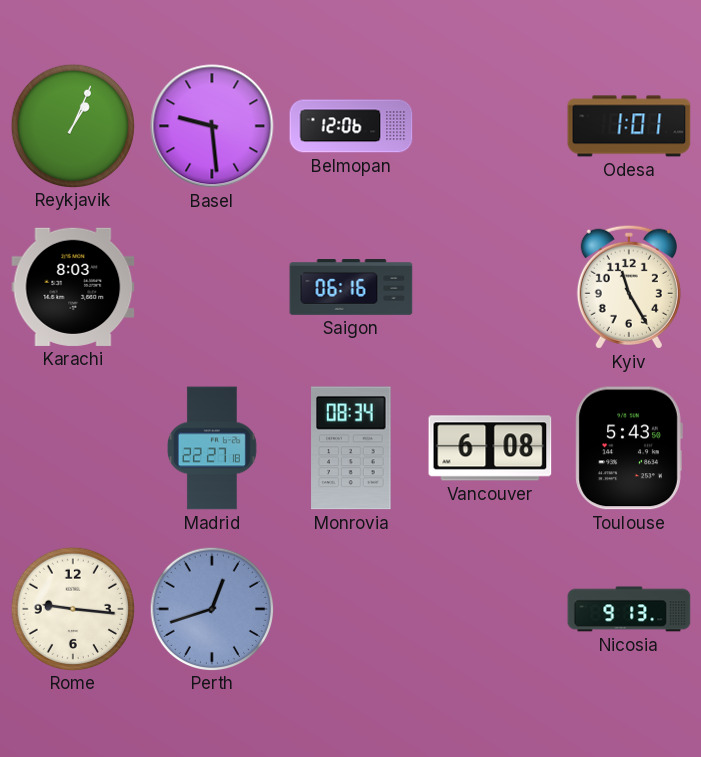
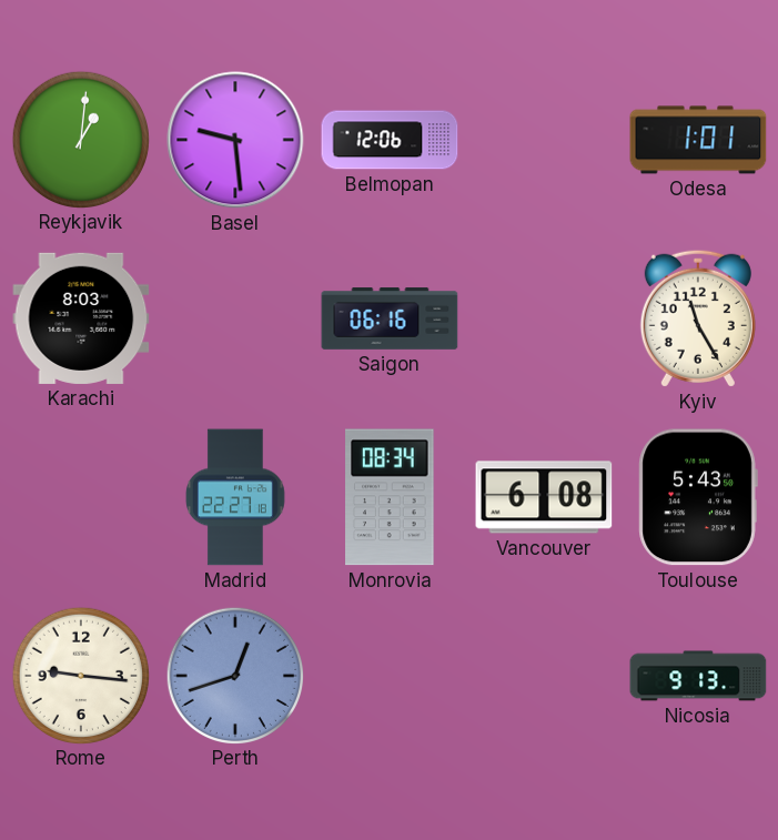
Reykjavik: 1:04 -> 1:01 (80, 139)
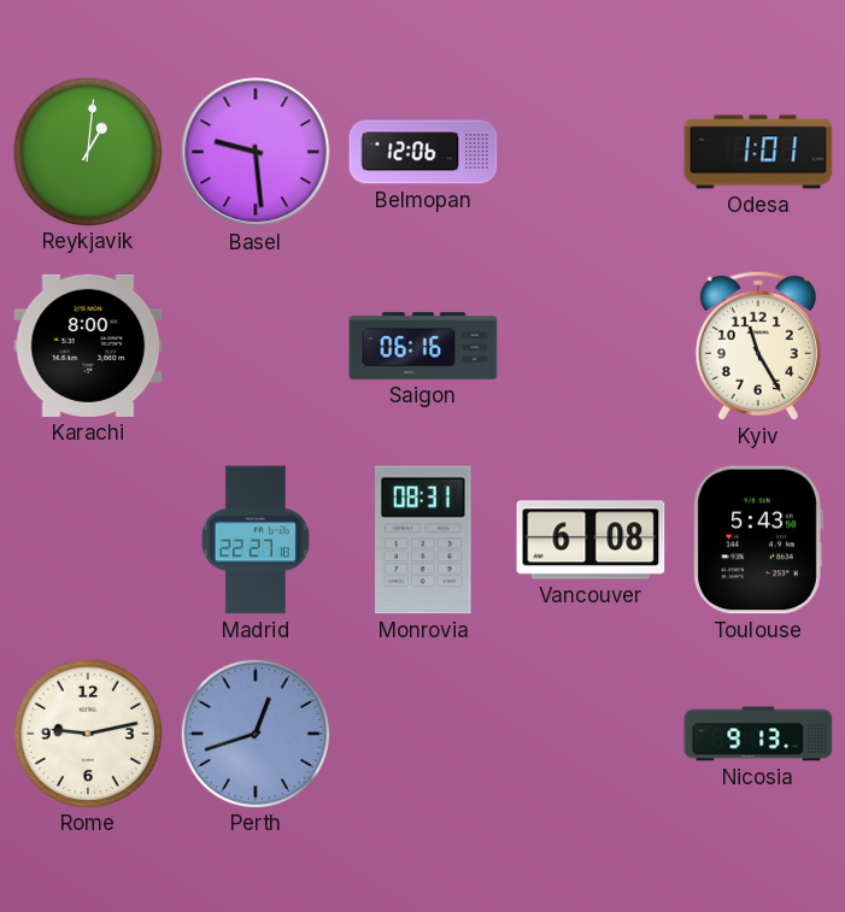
Karachi: 8:03 -> 8:00 (88, 346)
Monrovia: 08:34 -> 08:31 (423, 540)
Rome: 9:16 -> 9:13 (87, 732)
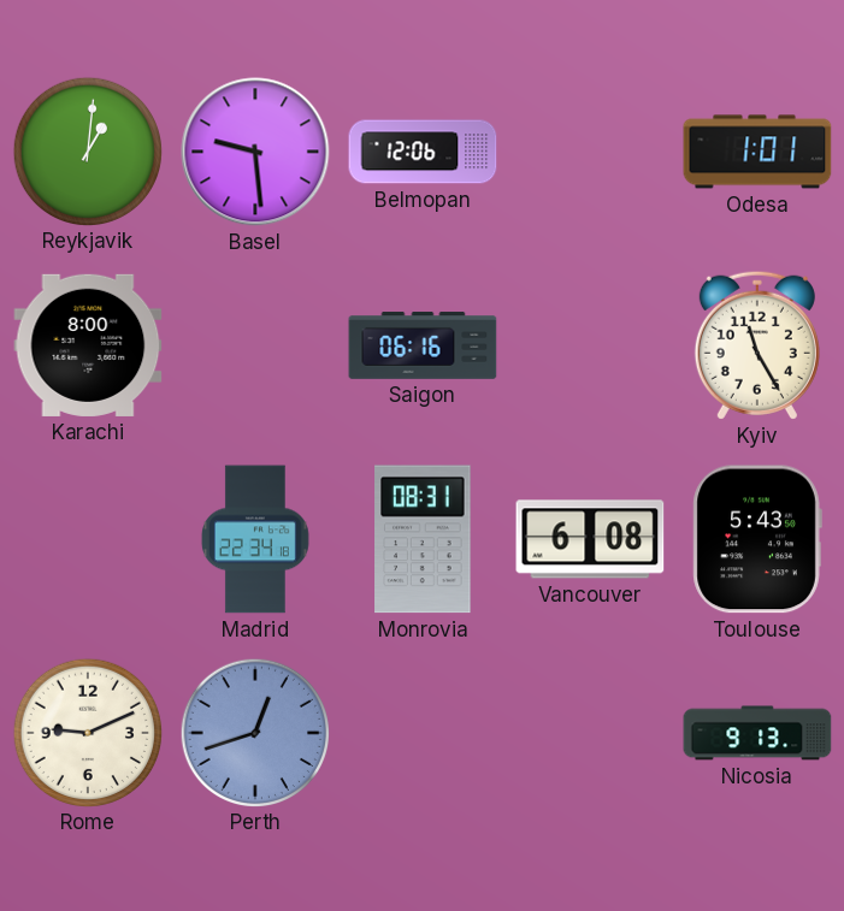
Madrid: 22:27 -> 22:34 (255, 539)
Rome: 9:13 -> 9:11 (87, 732)
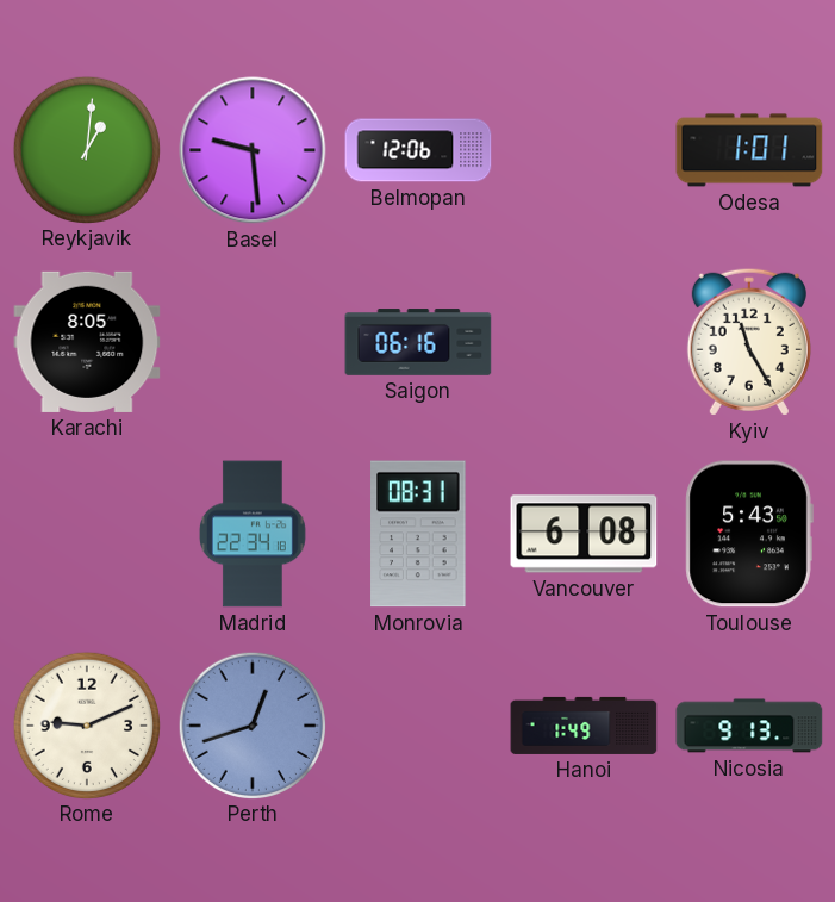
Karachi: 8:00 -> 8:05 (87, 342)
Hanoi: none -> 1:49 (584, 726)
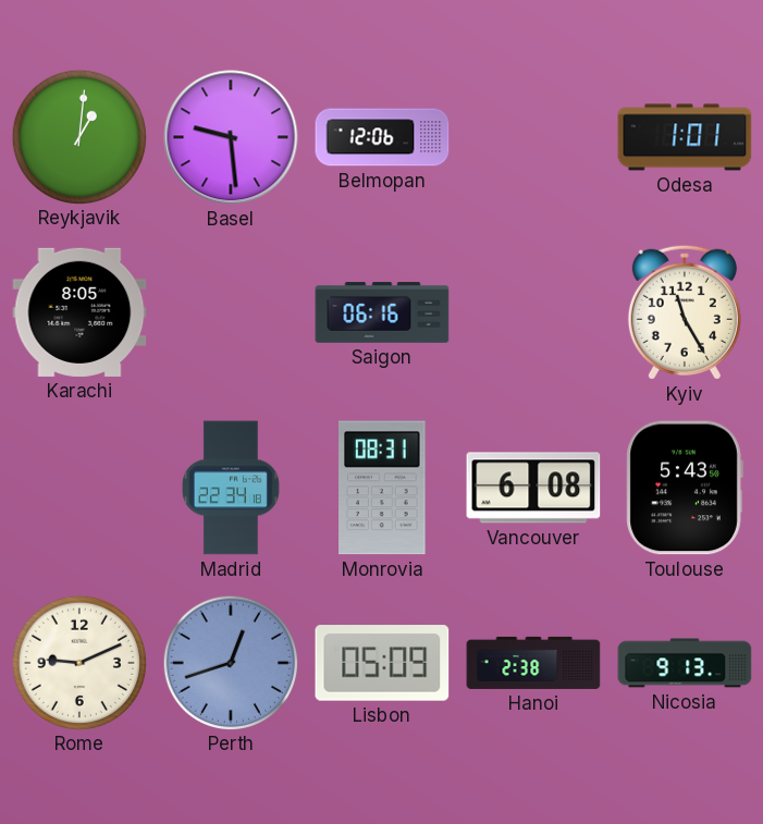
Lisbon: none -> 05:09 (382, 663)
Hanoi: 1:49 -> 2:38 (533, 663)
